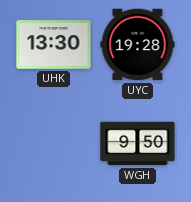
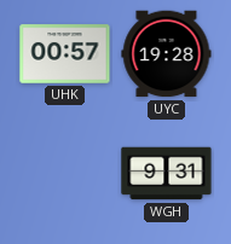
UHK: 13:30 -> 00:57 (65, 54)
WGH: 9:50 -> 9:31 (167, 174)
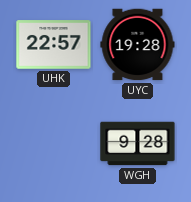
UHK: 00:57 -> 22:57 (54, 45)
WGH: 9:31 -> 9:28 (138, 144)
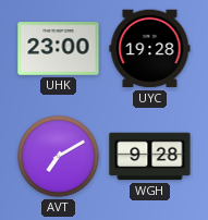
UHK: 22:57 -> 23:00 (59, 49)
AVT: none -> 7:10 (58, 156)
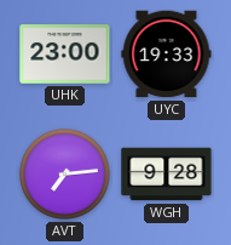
UYC: 19:28 -> 19:33 (167, 55)
AVT: 7:10 -> 7:14 (64, 173)
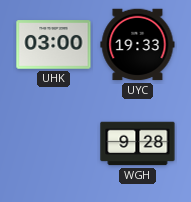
UHK: 23:00 -> 03:00 (54, 45)
AVT: 7:14 -> none (64, 173)
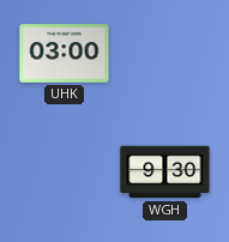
UYC: 19:33 -> none (138, 45)
WGH: 9:28 -> 9:30 (165, 173)
